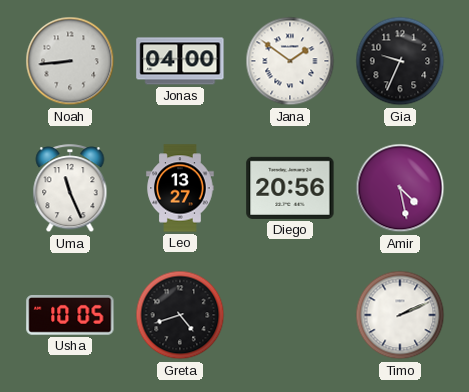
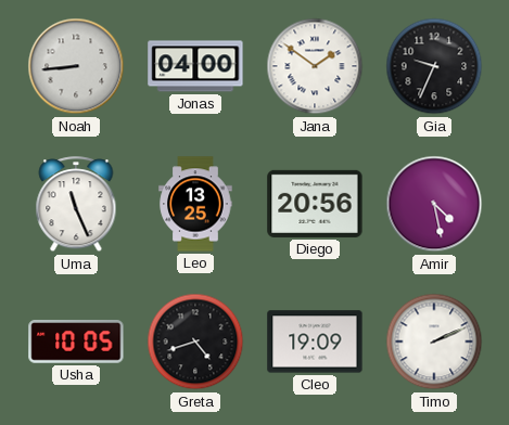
Leo: 13:27 -> 13:25 (195, 204)
Cleo: none -> 19:09 (315, 342)
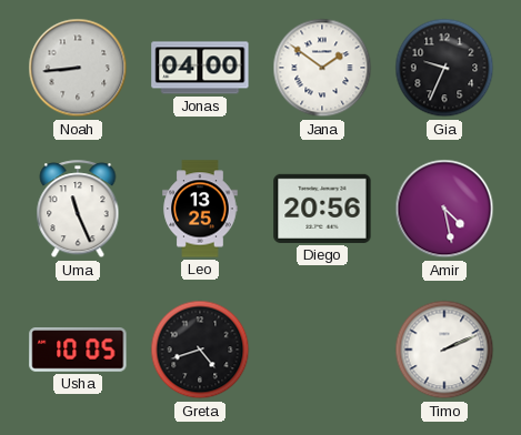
Cleo: 19:09 -> none (315, 342)
